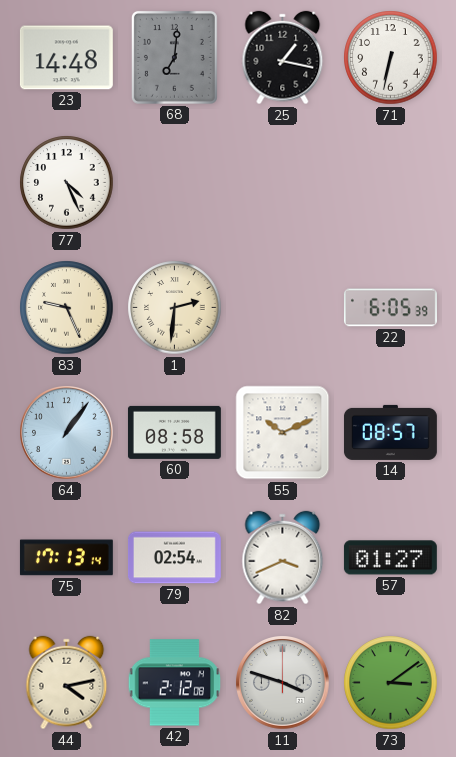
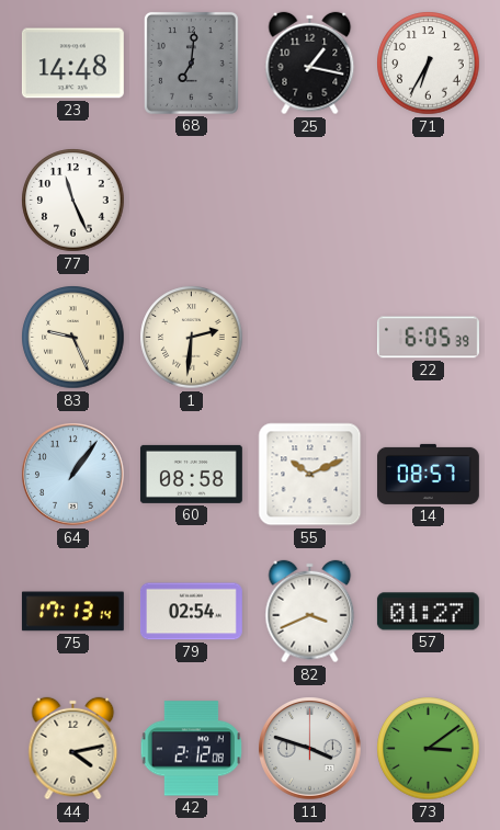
71: 6:32 -> 6:35 (429, 64)
77: 4:26 -> 11:26 (73, 201)
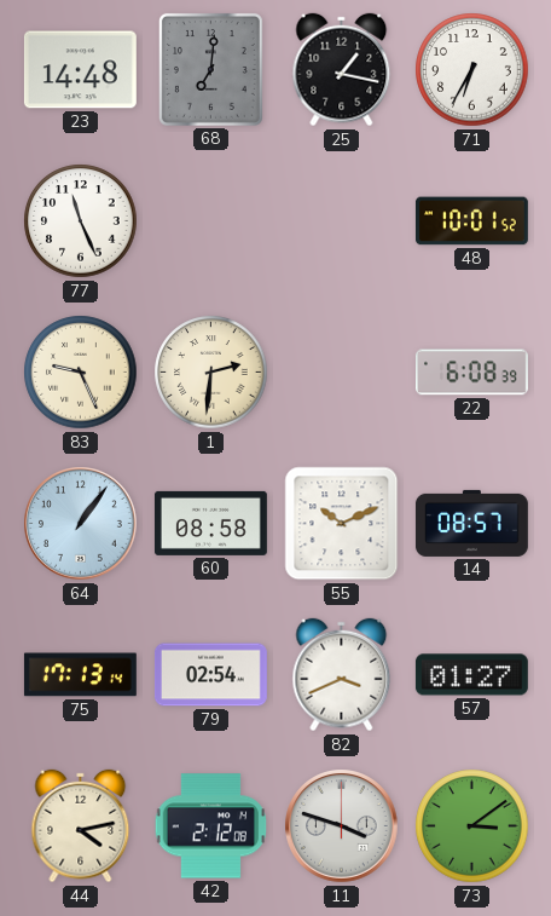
48: none -> 10:01 (471, 221)
22: 6:05 -> 6:08 (471, 373)
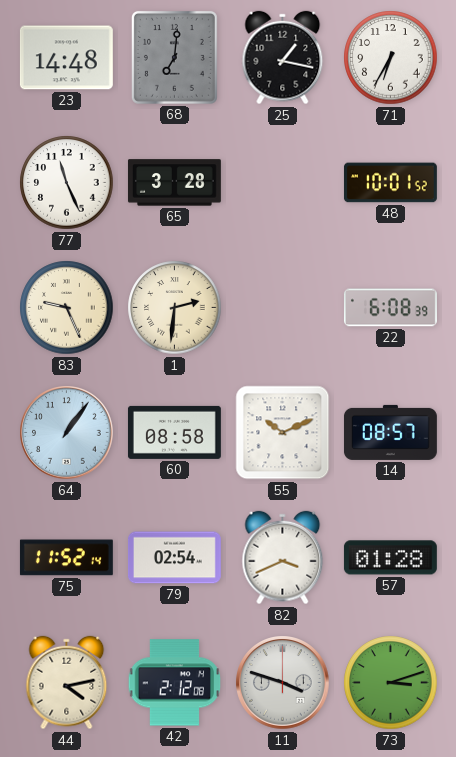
65: none -> 3:28 (174, 183)
75: 17:13 -> 11:52 (66, 558)
57: 01:27 -> 01:28 (390, 558)
73: 3:09 -> 3:12 (391, 683)
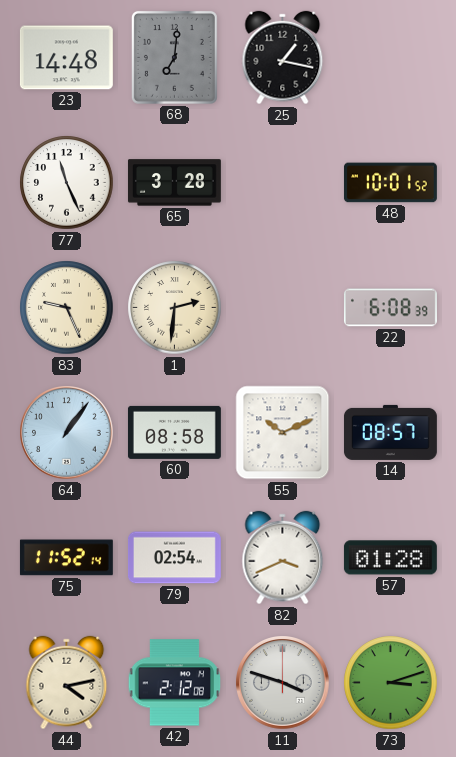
71: 6:35 -> none (391, 58)
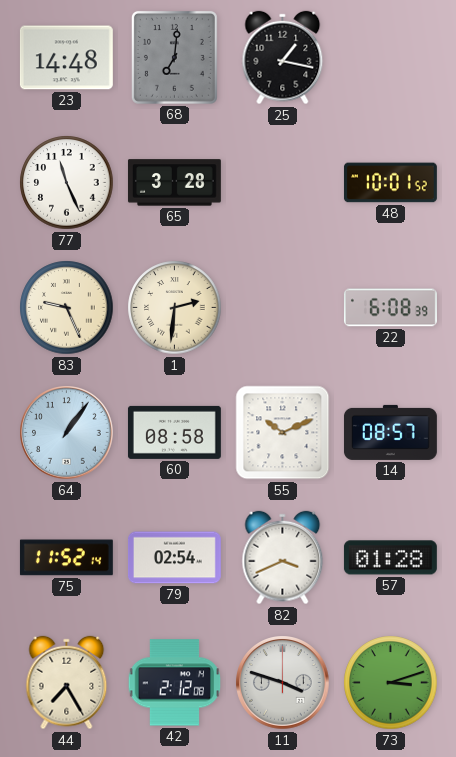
44: 4:13 -> 7:25 (67, 683)
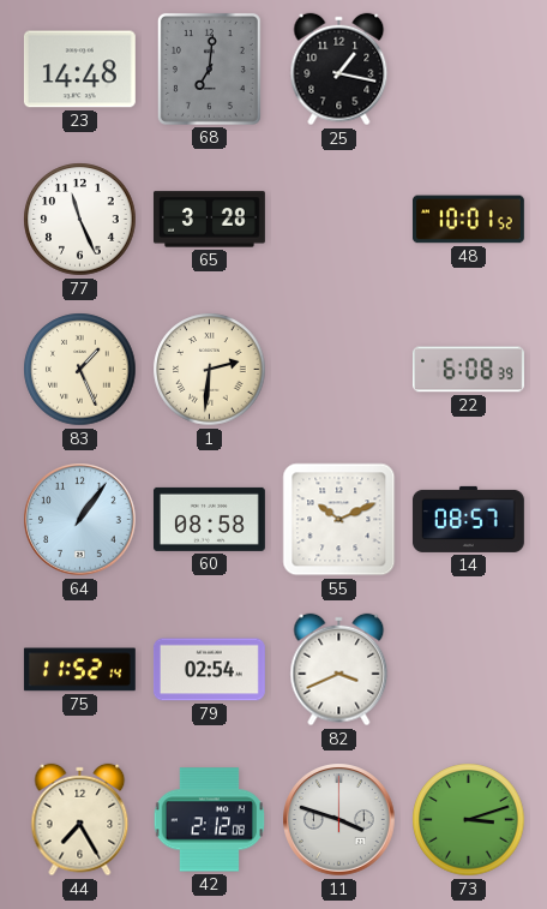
83: 9:26 -> 1:26 (80, 370)
57: 01:28 -> none (390, 558)
